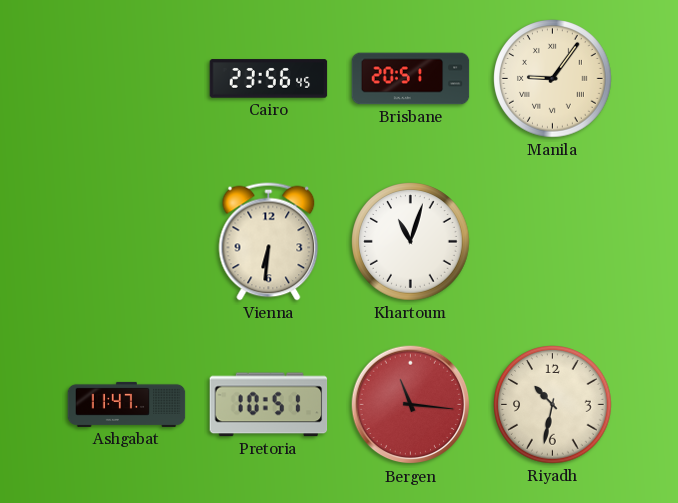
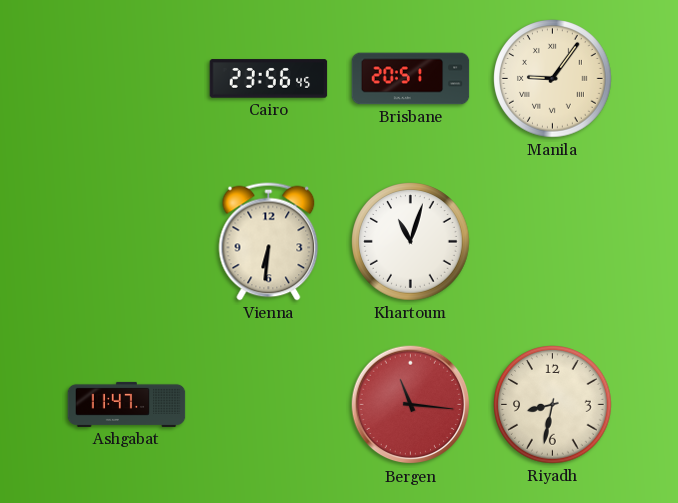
Pretoria: 10:51 -> none (269, 405)
Riyadh: 10:32 -> 8:32 (553, 405)
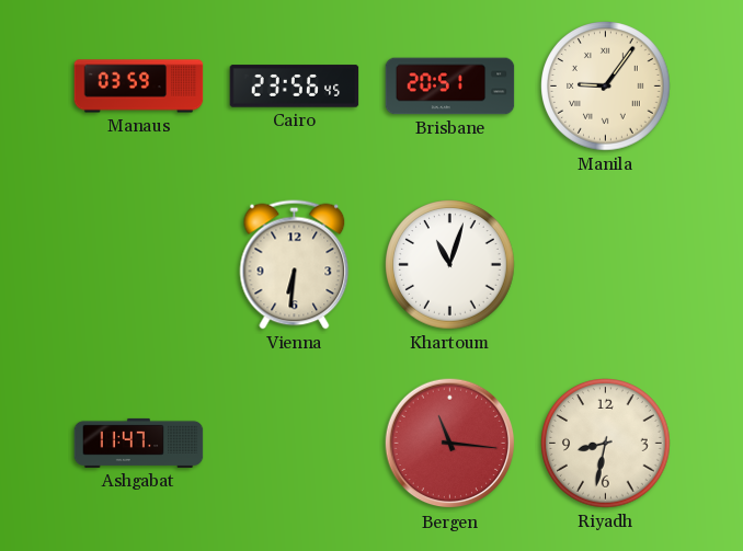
Manaus: none -> 03:59 (139, 87)
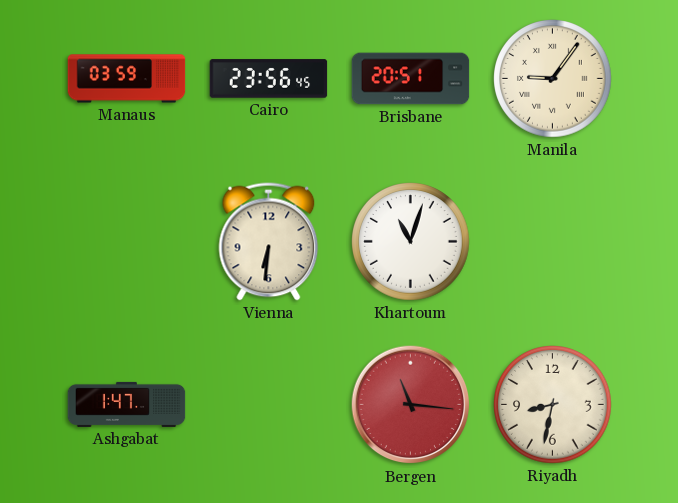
Ashgabat: 11:47 -> 1:47 (127, 404)
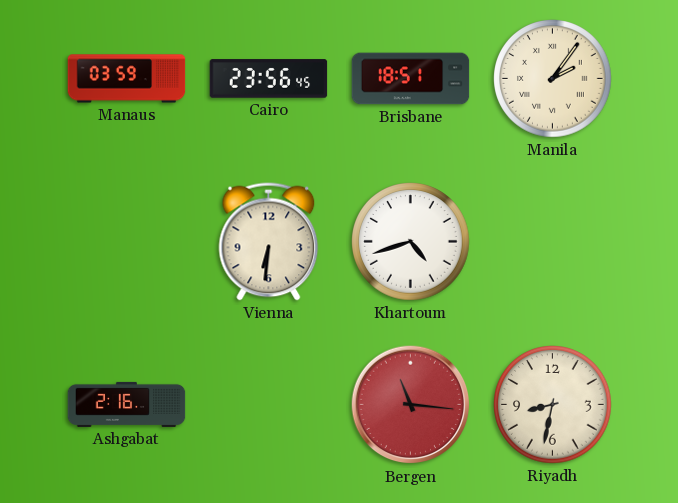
Brisbane: 20:51 -> 18:51 (411, 79)
Manila: 9:06 -> 2:06 (553, 79)
Khartoum: 11:03 -> 4:42 (411, 242)
Ashgabat: 1:47 -> 2:16 (127, 404)
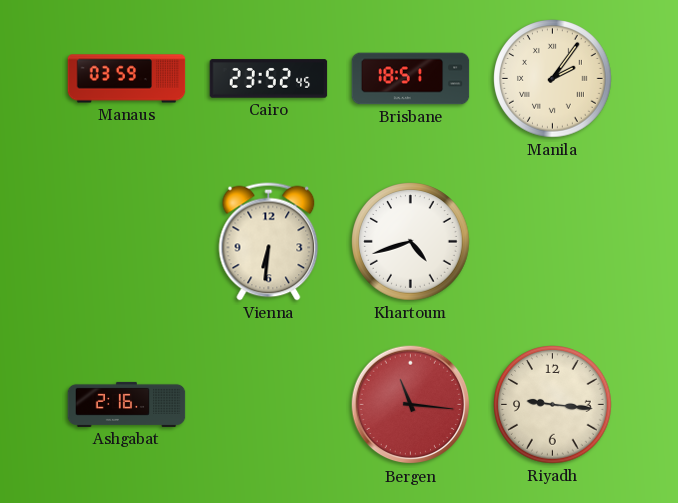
Cairo: 23:56 -> 23:52 (269, 79)
Riyadh: 8:32 -> 9:16 (553, 405)
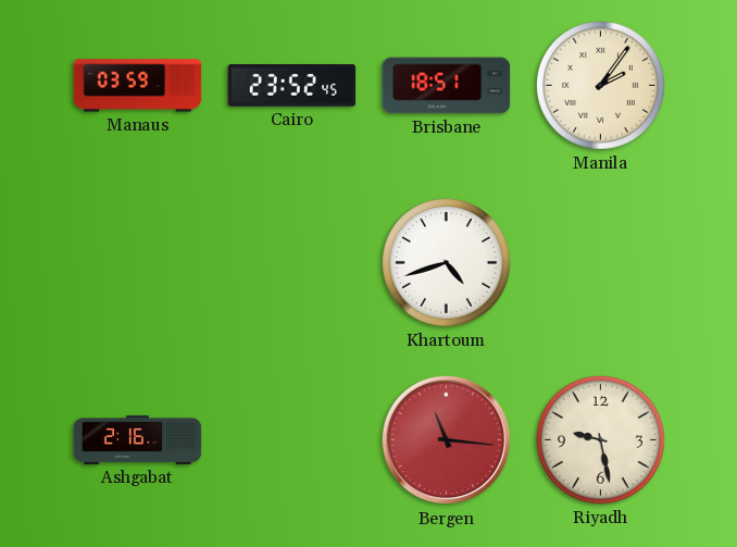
Vienna: 6:31 -> none (269, 242)
Riyadh: 9:16 -> 9:28 (601, 440)
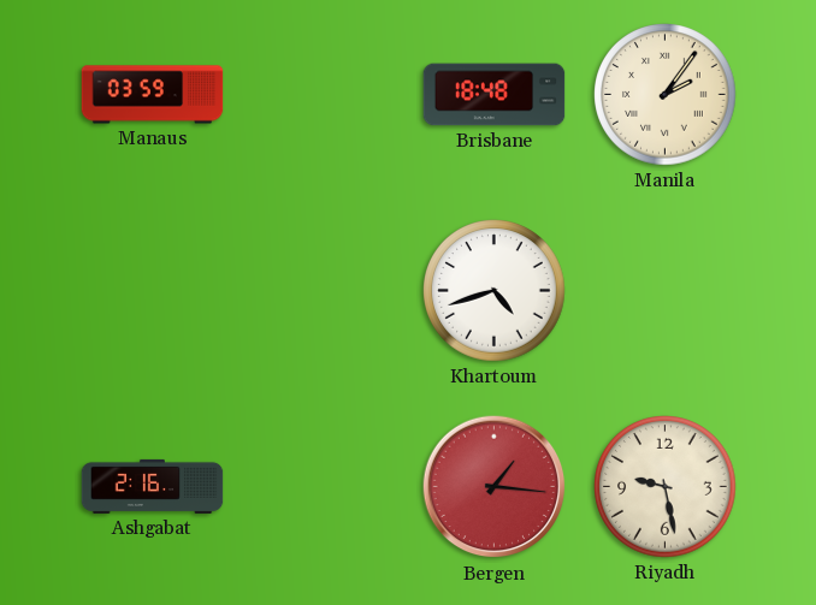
Cairo: 23:52 -> none (292, 86)
Brisbane: 18:51 -> 18:48 (495, 95)
Bergen: 11:16 -> 1:16 (495, 487)
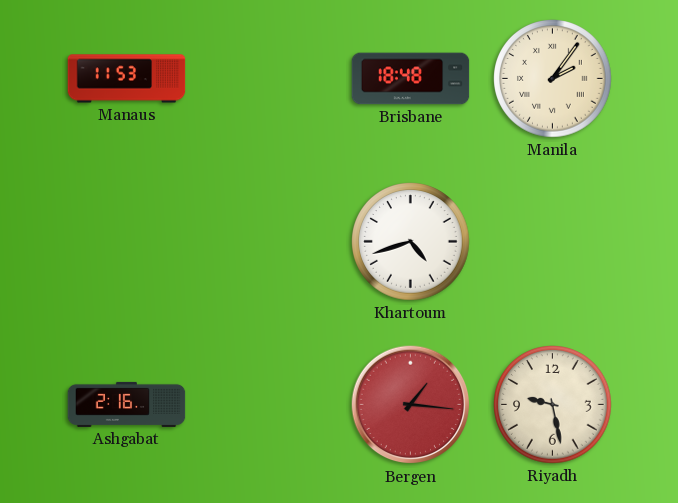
Manaus: 03:59 -> 11:53 (127, 79)
